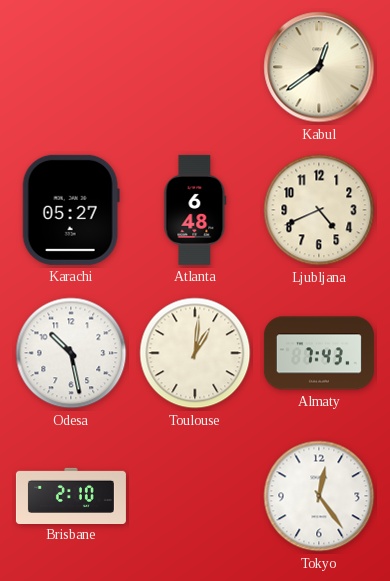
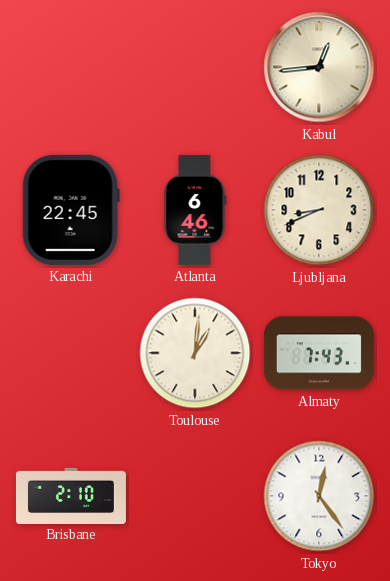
Kabul: 12:39 -> 12:44 (319, 67)
Karachi: 05:27 -> 22:45 (71, 210)
Atlanta: 6:48 -> 6:46 (195, 210)
Ljubljana: 4:41 -> 8:41 (319, 210)
Odesa: 10:28 -> none (71, 353)
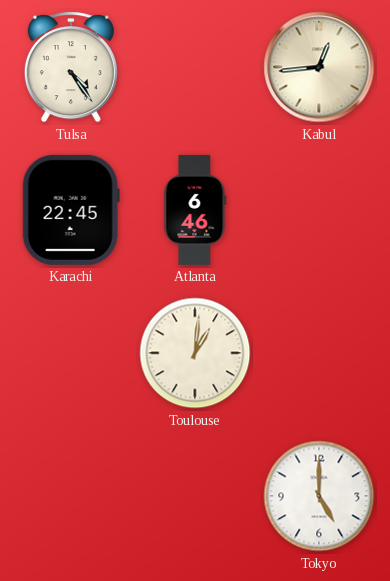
Tulsa: none -> 4:24 (71, 67)
Ljubljana: 8:41 -> none (319, 210)
Almaty: 7:43 -> none (319, 353)
Brisbane: 2:10 -> none (71, 495)
Tokyo: 12:24 -> 5:00 (319, 496)
